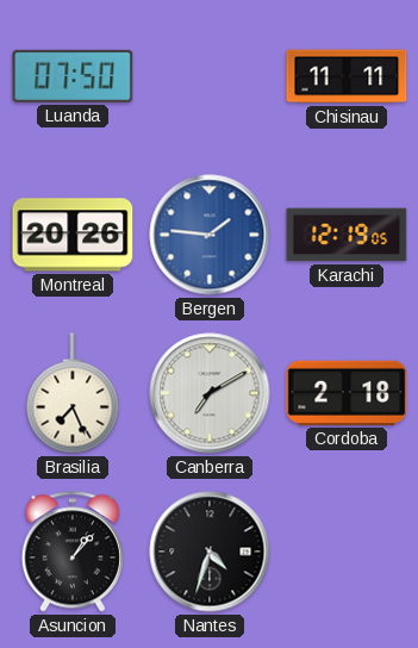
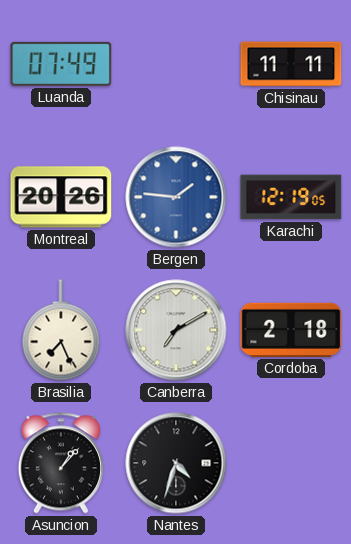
Luanda: 07:50 -> 07:49 (61, 64)
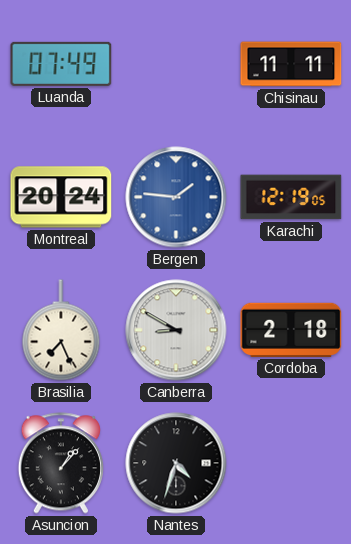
Montreal: 20:26 -> 20:24 (61, 197)
Canberra: 7:10 -> 8:50 (176, 330)
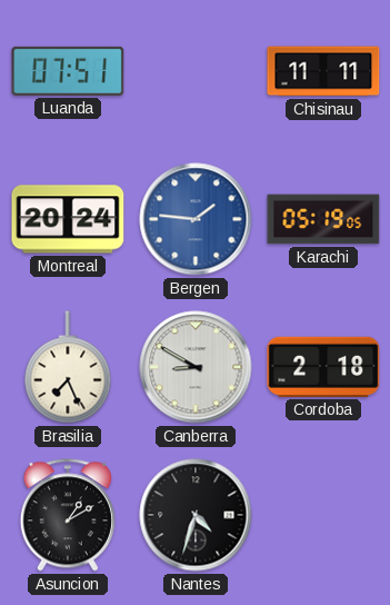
Luanda: 07:49 -> 07:51 (68, 71)
Karachi: 12:19 -> 05:19 (323, 219)
Asuncion: 1:07 -> 1:10 (68, 515)
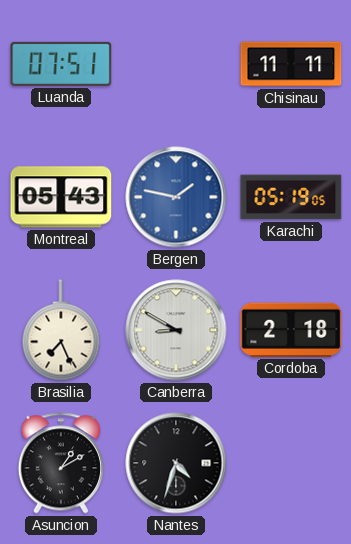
Montreal: 20:24 -> 05:43 (61, 197)
Bergen: 1:46 -> 1:47 (176, 197)
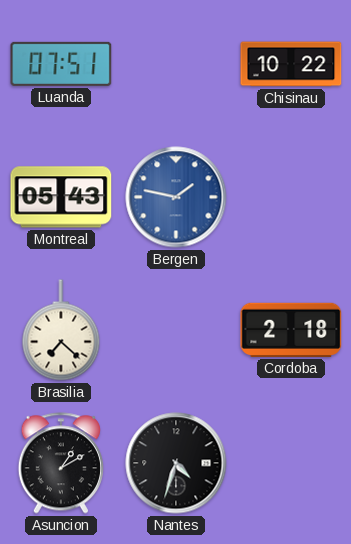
Chisinau: 11:11 -> 10:22 (291, 64)
Karachi: 05:19 -> none (291, 197)
Brasilia: 7:26 -> 7:22 (61, 330)
Canberra: 8:50 -> none (176, 330)
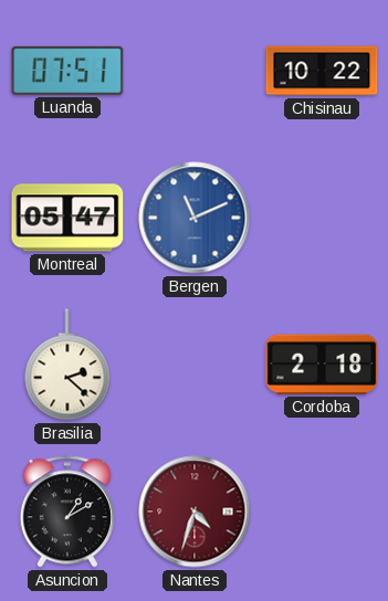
Montreal: 05:43 -> 05:47 (67, 218)
Bergen: 1:47 -> 11:11 (195, 218)
Brasilia: 7:22 -> 2:22 (67, 365)
Nantes dial: black -> burgundy (195, 512)
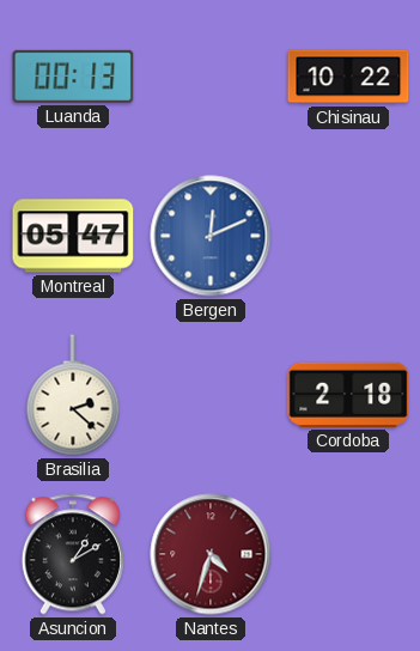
Luanda: 07:51 -> 00:13 (73, 77)
Bergen: 11:11 -> 12:11 (211, 236)
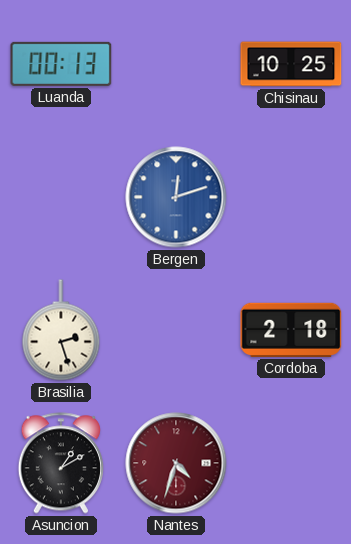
Chisinau: 10:22 -> 10:25 (291, 64)
Montreal: 05:47 -> none (73, 236)
Bergen: 12:11 -> 12:12 (176, 197)
Brasilia: 2:22 -> 2:27 (61, 330)
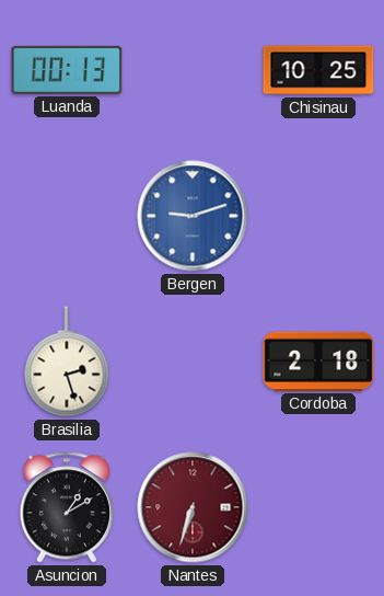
Bergen: 12:12 -> 9:12 (193, 216)
Nantes: 4:33 -> 6:33 (193, 507)
